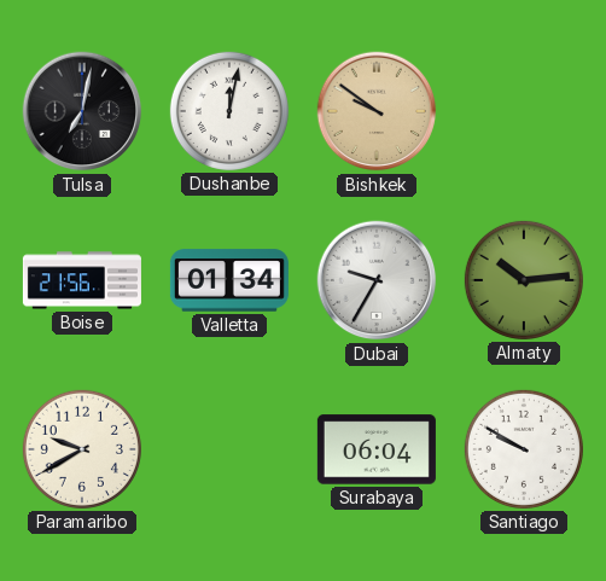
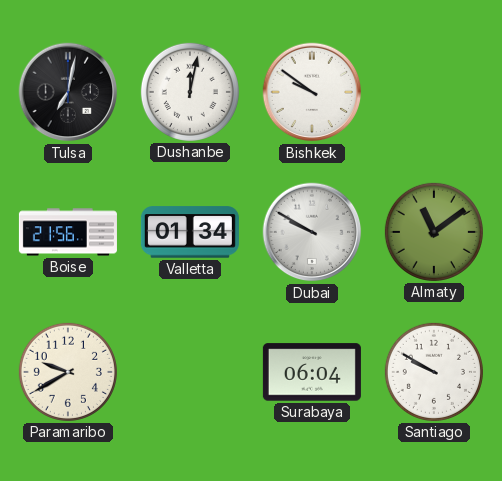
Bishkek dial: champagne -> white (312, 92)
Dubai: 9:35 -> 9:50 (312, 232)
Almaty: 10:14 -> 11:09 (434, 232)
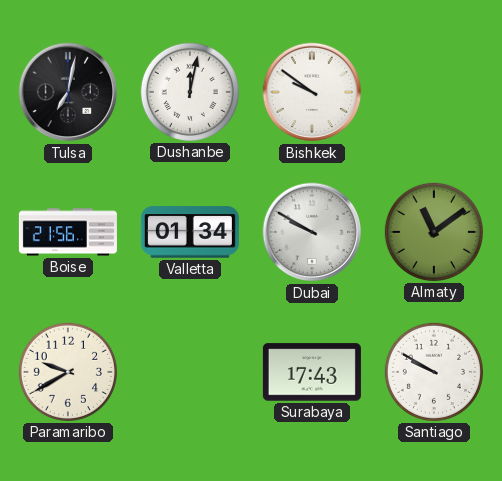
Surabaya: 06:04 -> 17:43 (312, 372)
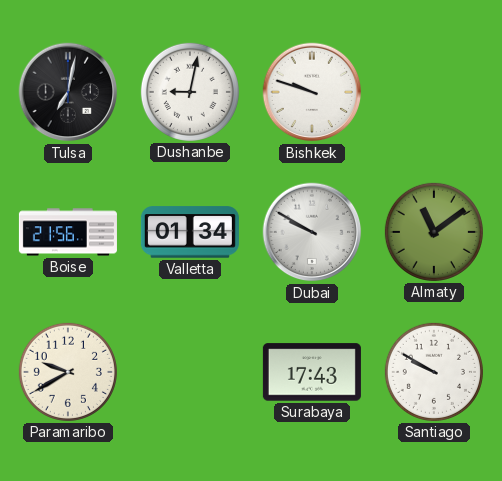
Dushanbe: 12:02 -> 9:02 (190, 92)
Bishkek: 9:51 -> 9:48 (312, 92)
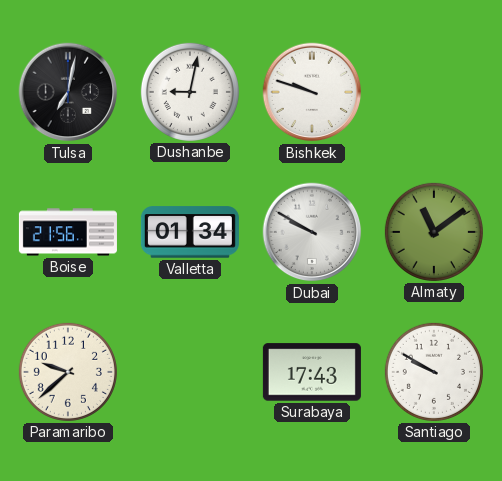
Paramaribo: 9:40 -> 9:38 (68, 372)
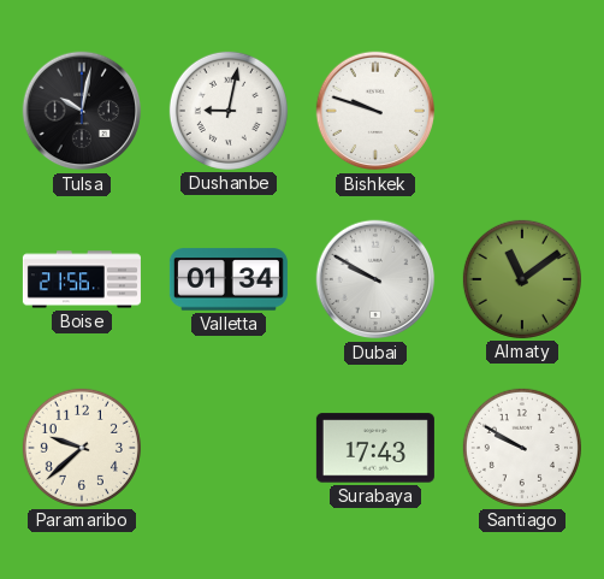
Tulsa: 7:02 -> 10:02 (82, 111)
